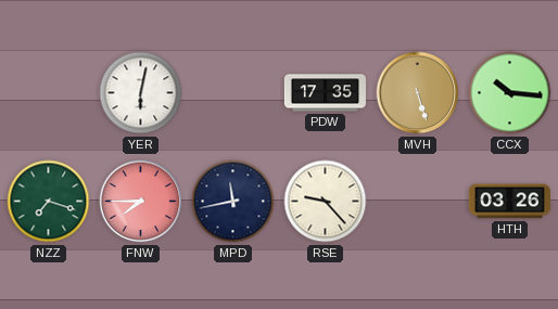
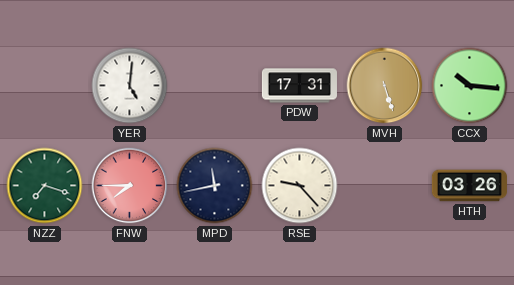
YER: 6:02 -> 5:01 (130, 86)
PDW: 17:35 -> 17:31 (299, 86)
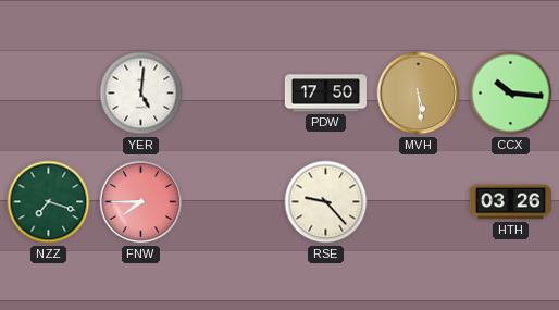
PDW: 17:31 -> 17:50 (325, 94)
MVH: 5:27 -> 5:29 (419, 94)
MPD: 11:43 -> none (215, 186)
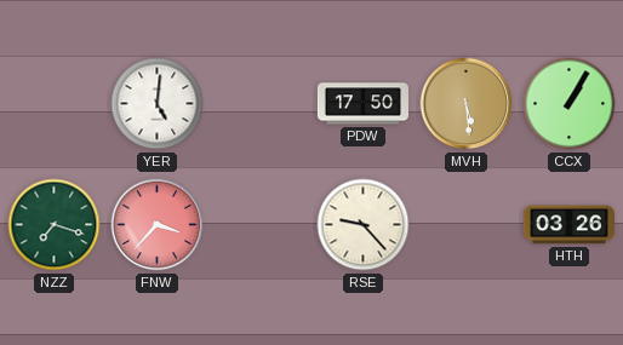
CCX: 10:16 -> 1:05 (570, 104)
FNW: 7:45 -> 3:37 (158, 225)
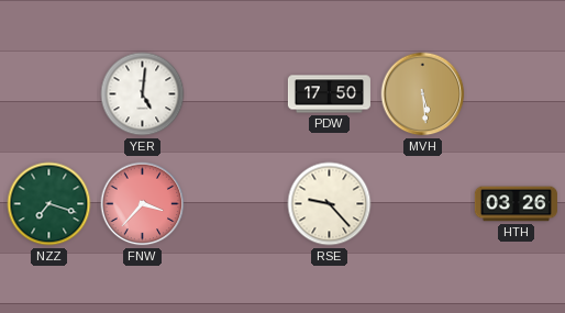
CCX: 1:05 -> none (570, 104)
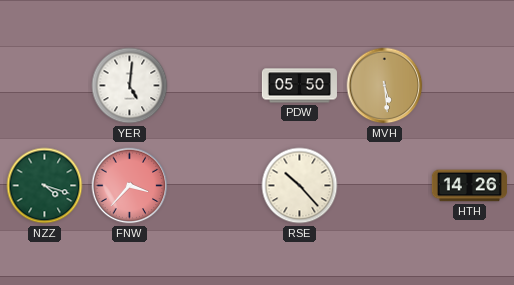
PDW: 17:50 -> 05:50 (299, 86)
NZZ: 7:18 -> 4:18 (45, 186)
RSE: 9:23 -> 10:23 (300, 186)
HTH: 03:26 -> 14:26 (469, 186)
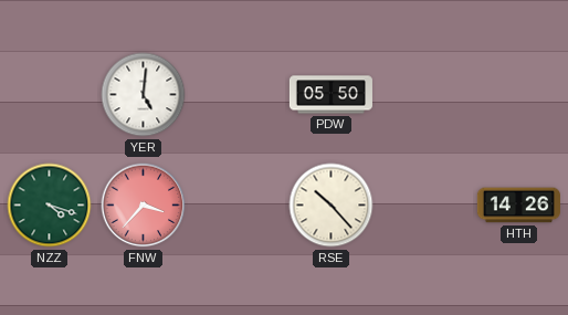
MVH: 5:29 -> none (385, 86)
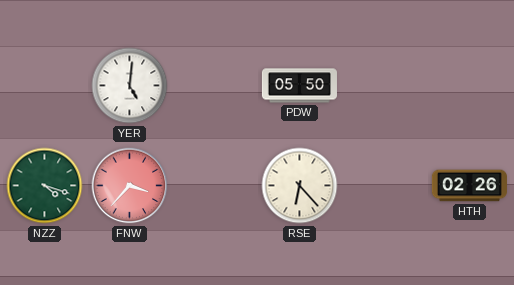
RSE: 10:23 -> 6:23 (300, 186)
HTH: 14:26 -> 02:26 (469, 186)
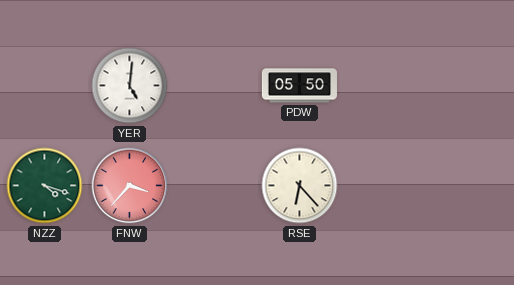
HTH: 02:26 -> none (469, 186)
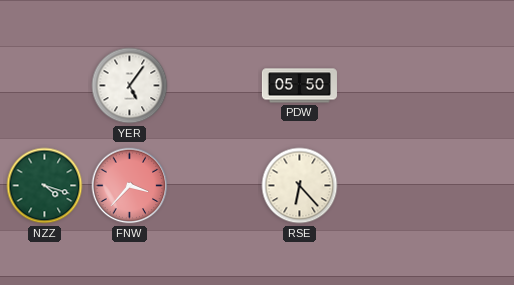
YER: 5:01 -> 5:06 (130, 86)
